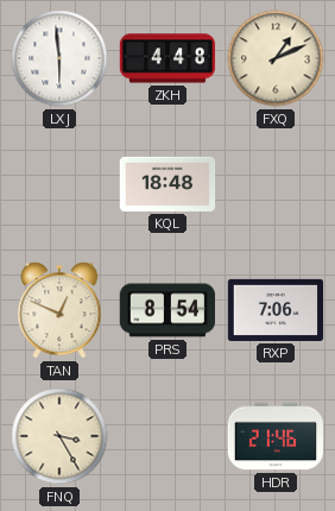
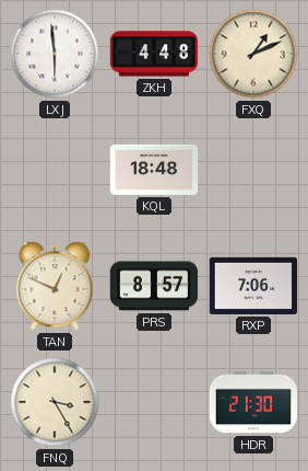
PRS: 8:54 -> 8:57 (153, 286)
HDR: 21:46 -> 21:30 (253, 402)
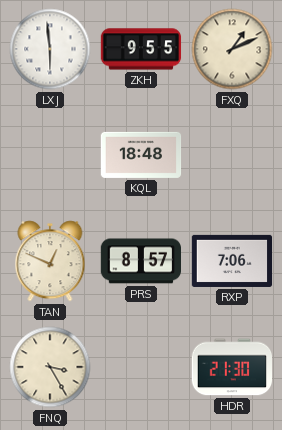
ZKH: 4:48 -> 9:55 (141, 49)
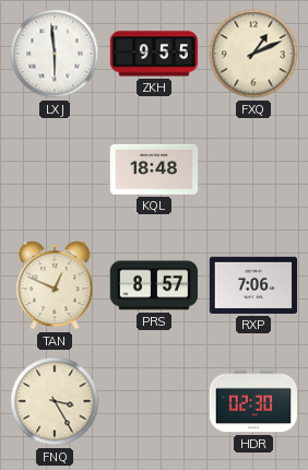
HDR: 21:30 -> 02:30 (253, 401)
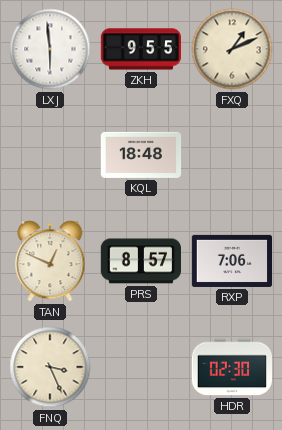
FNQ: 3:25 -> 3:26 (50, 367)
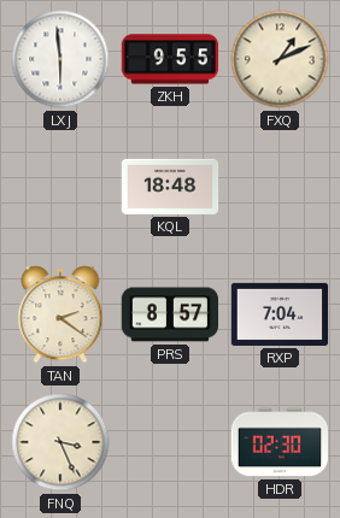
TAN: 12:49 -> 2:21 (60, 314)
RXP: 7:06 -> 7:04 (280, 314)
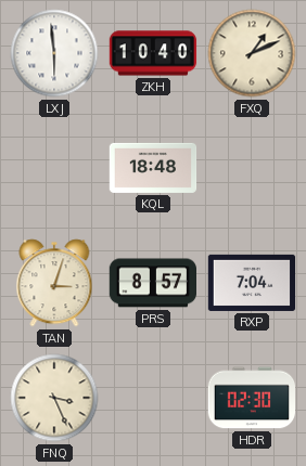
ZKH: 9:55 -> 10:40 (153, 53)
TAN: 2:21 -> 3:03 (54, 283)
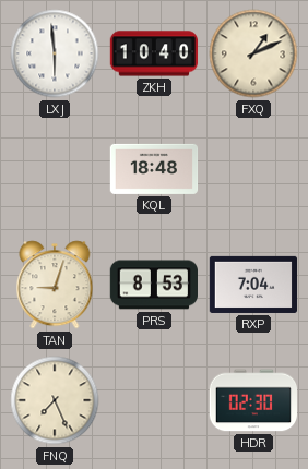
TAN: 3:03 -> 9:03 (55, 285)
PRS: 8:57 -> 8:53 (153, 285)
FNQ: 3:26 -> 7:26 (55, 400)
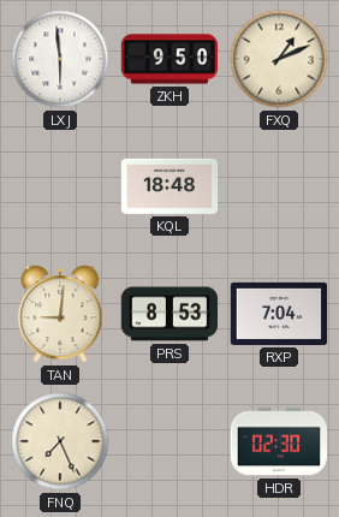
ZKH: 10:40 -> 9:50 (169, 59)
TAN: 9:03 -> 9:01 (60, 314)
